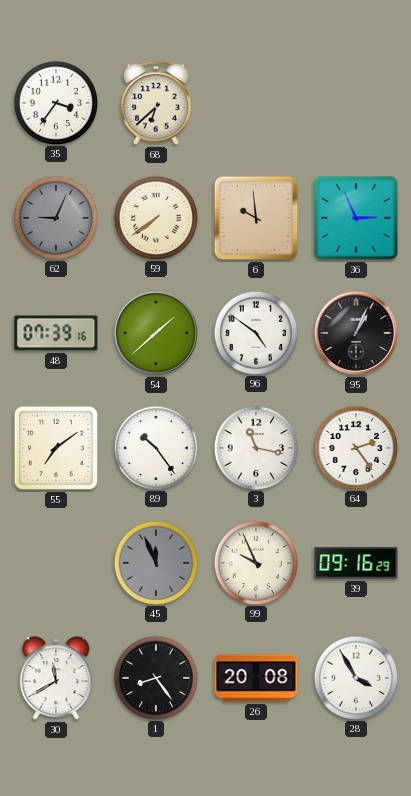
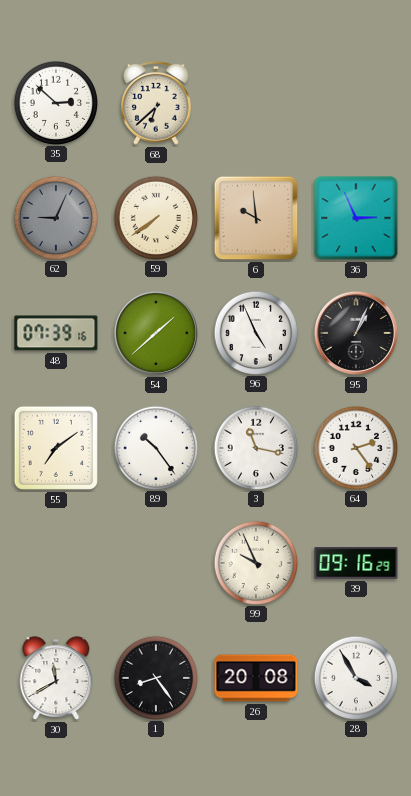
35: 3:36 -> 2:52 (55, 102)
96: 4:51 -> 4:56 (255, 332)
45: 11:56 -> none (155, 562)
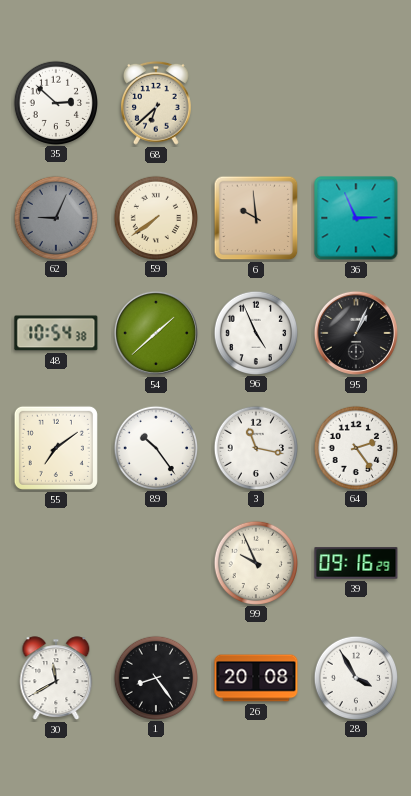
48: 07:39 -> 10:54 (56, 333)
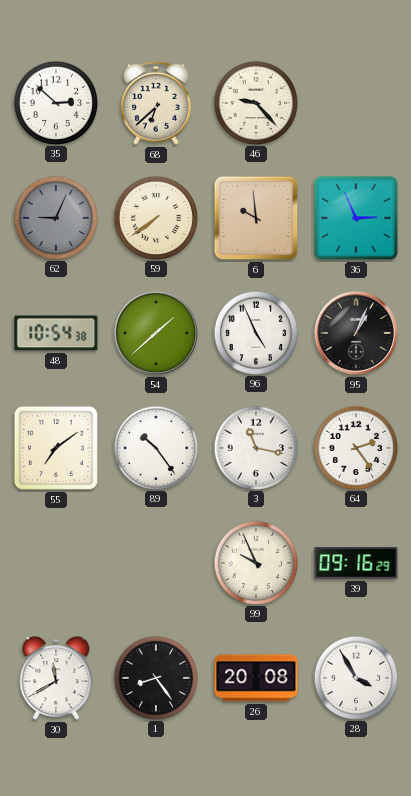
46: none -> 9:23 (255, 102)
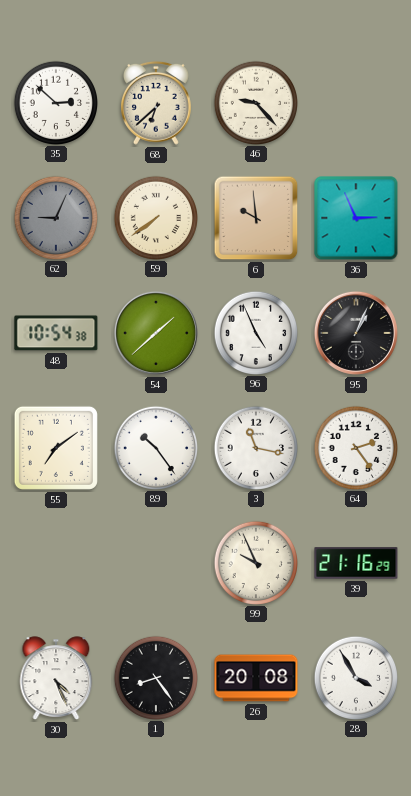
39: 09:16 -> 21:16 (356, 563)
30: 11:40 -> 4:26 (56, 678)
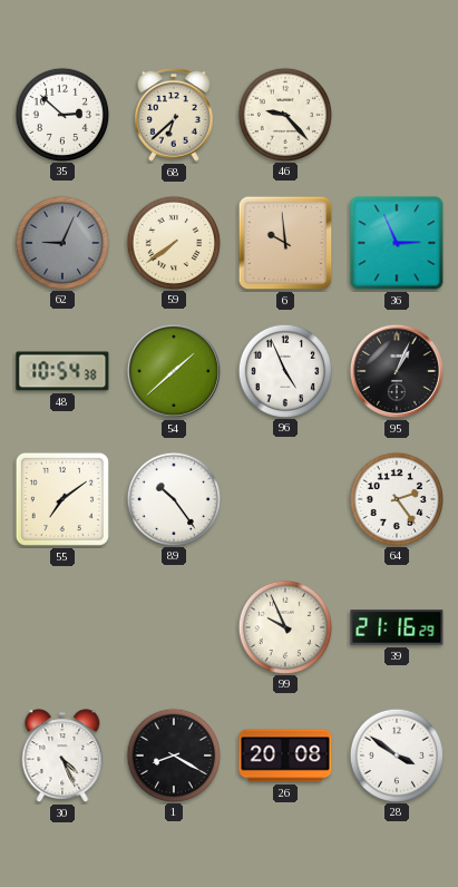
3: 11:17 -> none (255, 447)
1: 8:24 -> 8:20 (173, 754)
28: 3:55 -> 3:51 (396, 754)
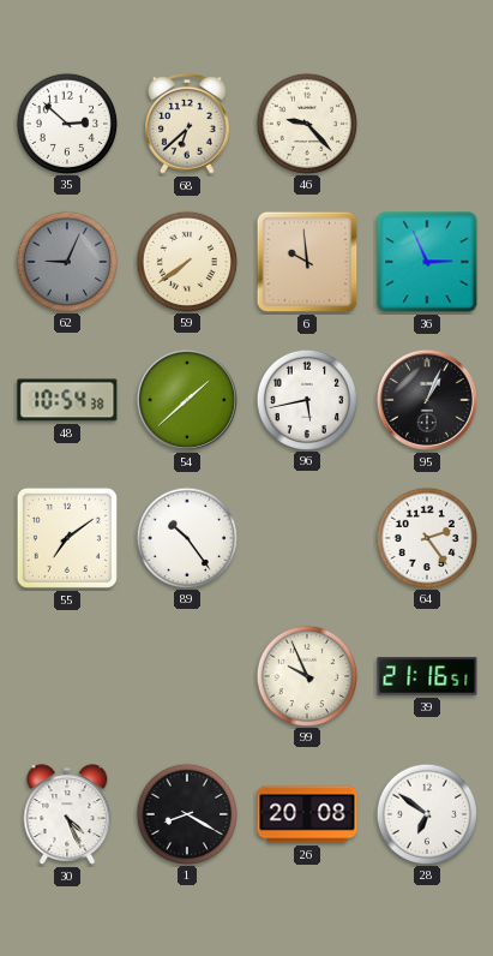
96: 4:56 -> 5:43 (306, 399)
39: 21:16:29 -> 21:16:51 (427, 676)
28: 3:51 -> 6:51 (426, 813)
